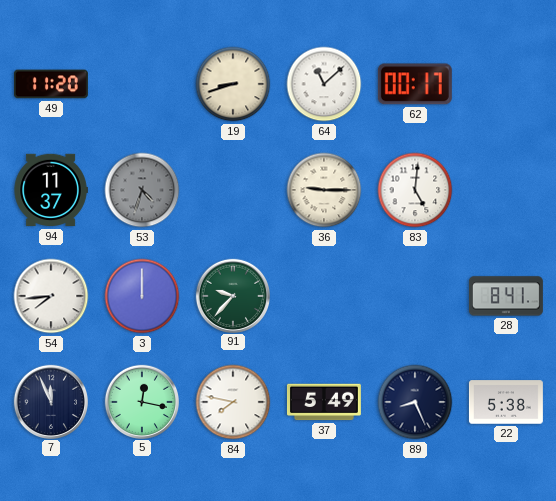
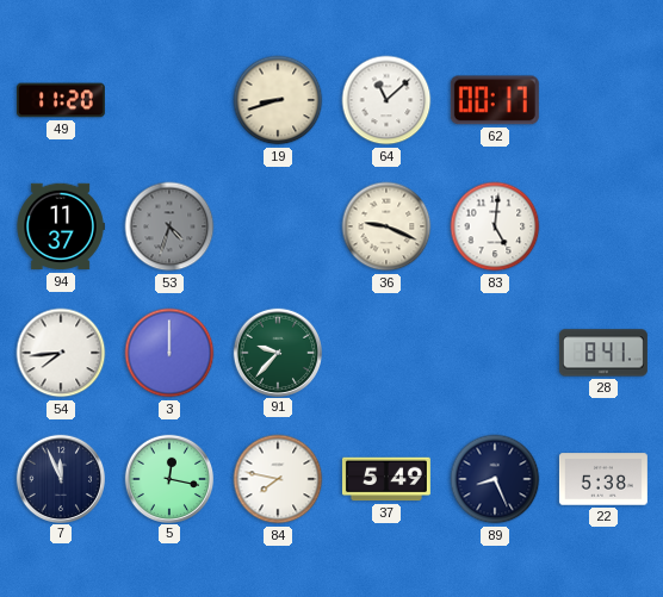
36: 9:15 -> 9:19 (386, 226)
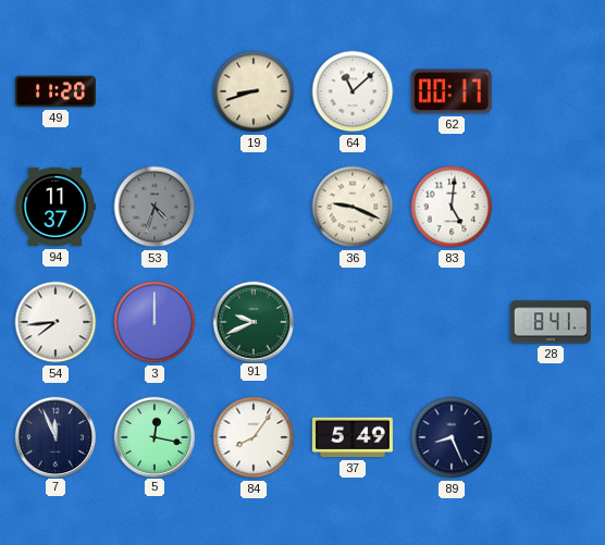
91: 9:37 -> 9:41 (252, 321)
84: 7:47 -> 8:06 (254, 437)
22: 5:38 -> none (603, 479)
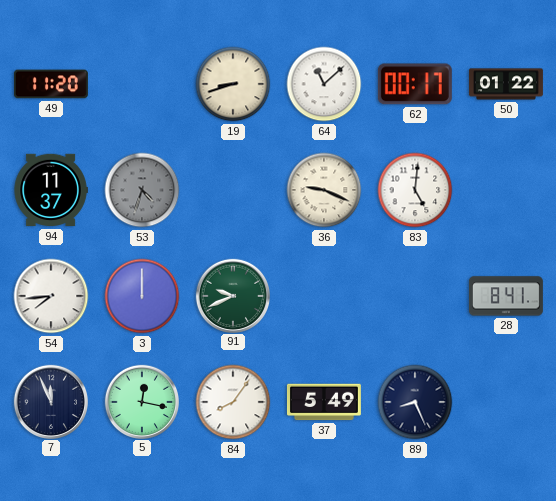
50: none -> 01:22 (506, 84)
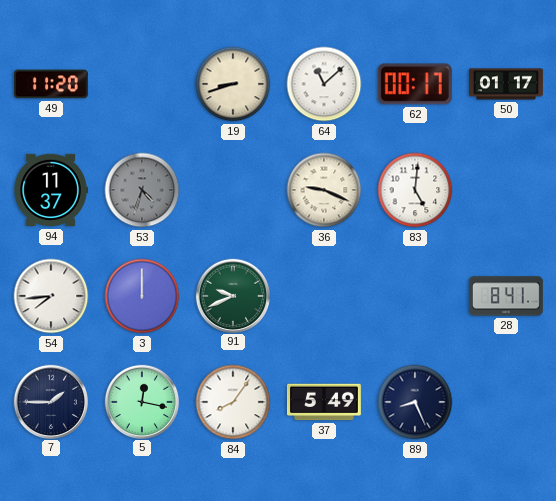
50: 01:22 -> 01:17 (506, 84)
7: 11:56 -> 1:45 (50, 401)
